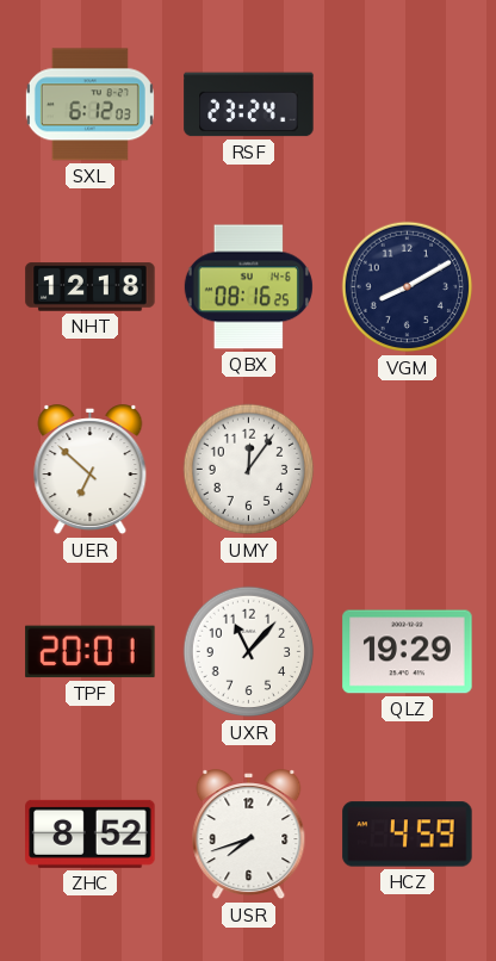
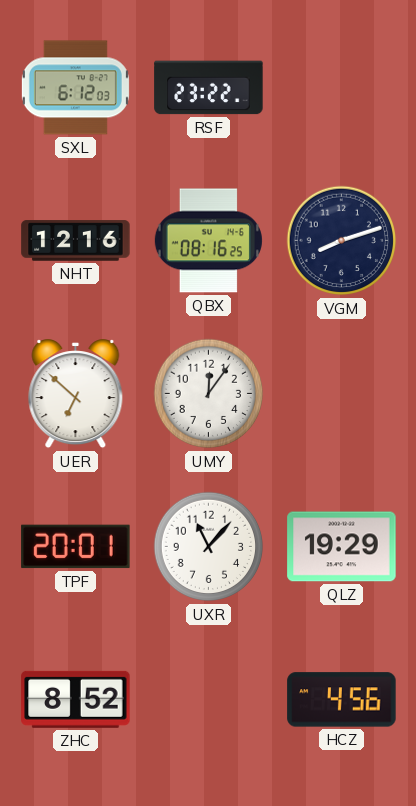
RSF: 23:24 -> 23:22 (209, 88)
NHT: 12:18 -> 12:16 (76, 241)
VGM: 8:10 -> 8:12 (342, 241)
USR: 7:42 -> none (249, 835)
HCZ: 4:59 -> 4:56 (342, 700)
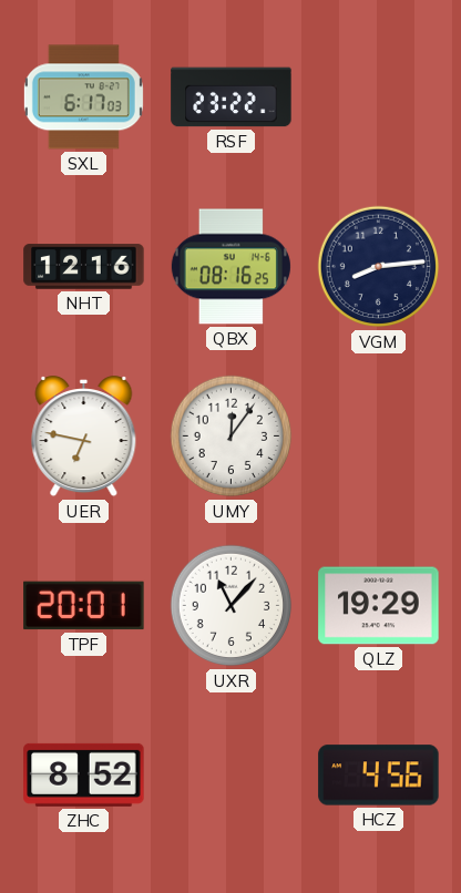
SXL: 6:12 -> 6:17 (83, 97)
VGM: 8:12 -> 8:14 (379, 267)
UER: 6:52 -> 6:47 (84, 437)
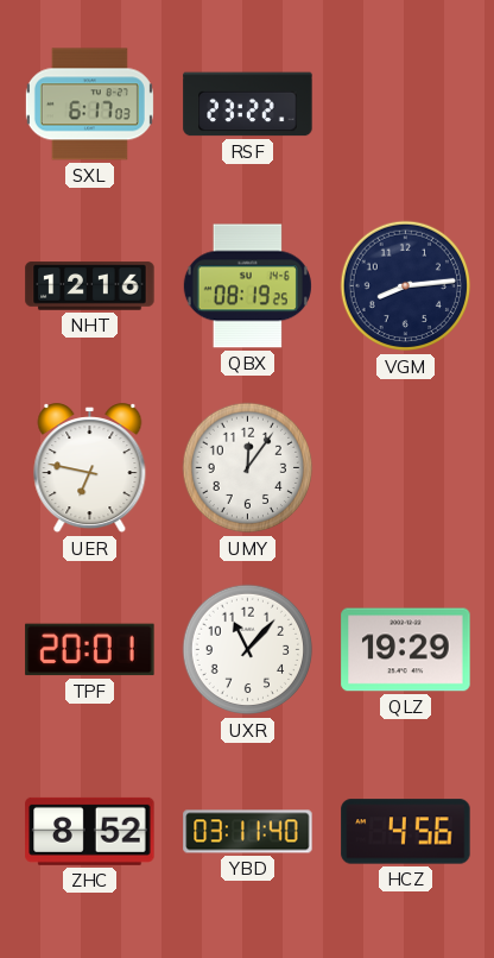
QBX: 08:16 -> 08:19 (247, 286)
YBD: none -> 03:11 (248, 832)
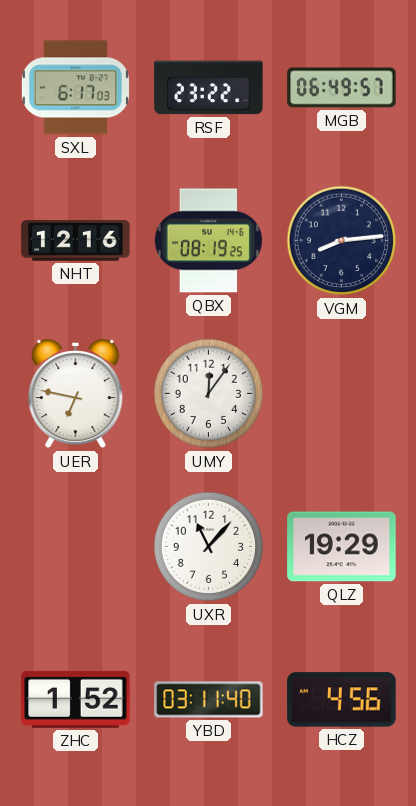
MGB: none -> 06:49 (342, 88)
TPF: 20:01 -> none (90, 650)
ZHC: 8:52 -> 1:52 (76, 699)
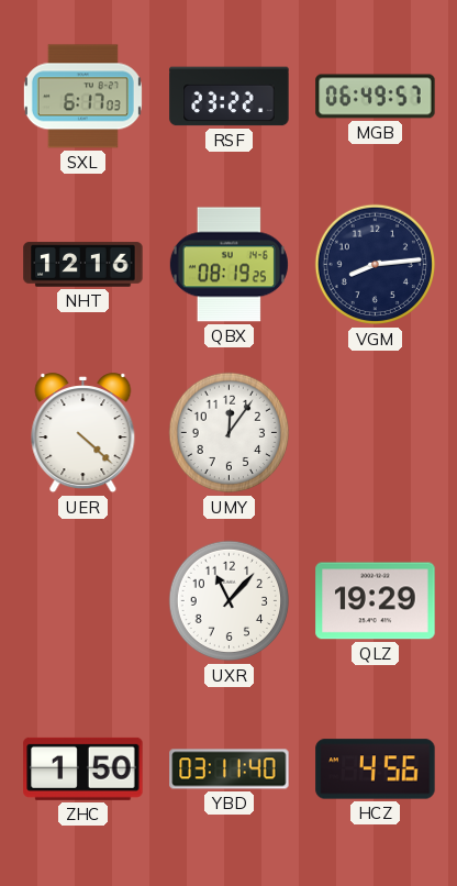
UER: 6:47 -> 4:22 (83, 433)
ZHC: 1:52 -> 1:50 (83, 768)
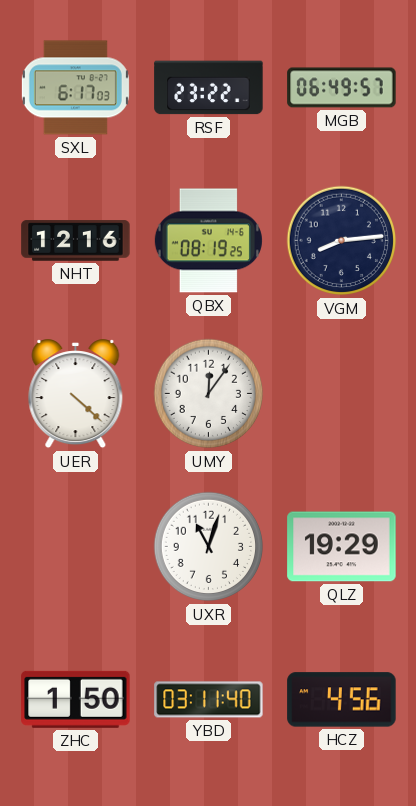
UXR: 11:07 -> 11:03 (209, 547)
